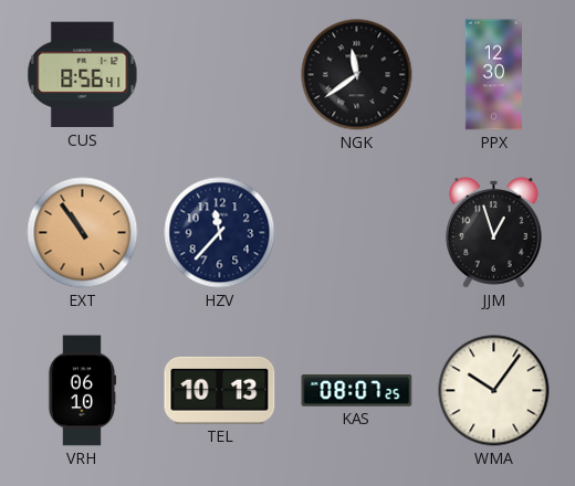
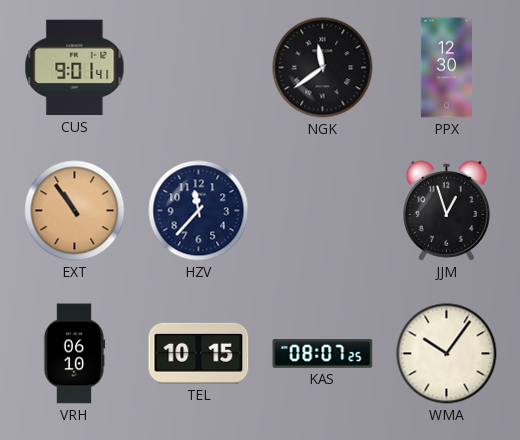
CUS: 8:56 -> 9:01 (75, 68)
TEL: 10:13 -> 10:15 (199, 353)
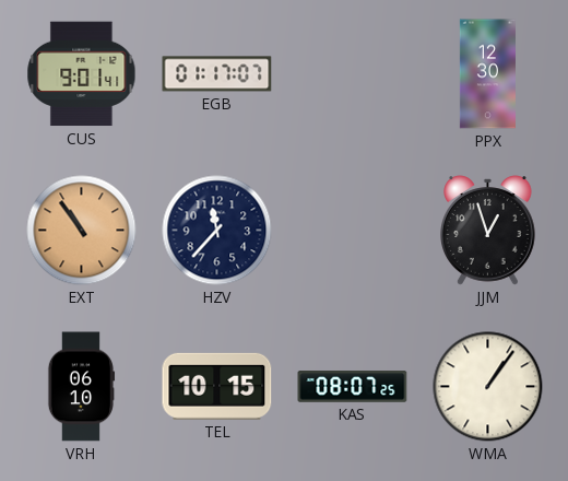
EGB: none -> 01:17 (217, 74)
NGK: 11:39 -> none (323, 68)
WMA: 10:06 -> 1:06 (488, 387)
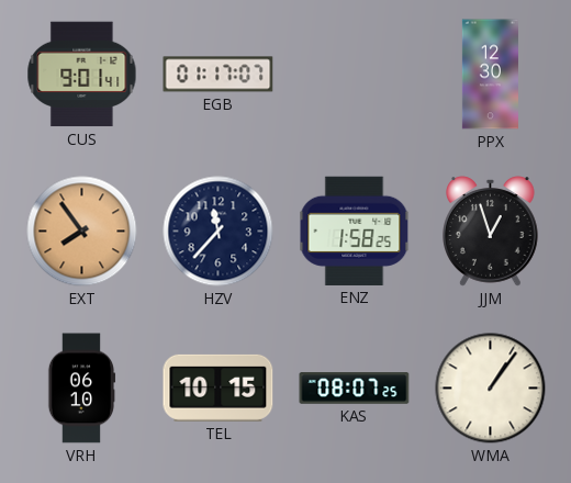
EXT: 10:54 -> 7:54 (82, 232)
ENZ: none -> 1:58 (355, 231)
